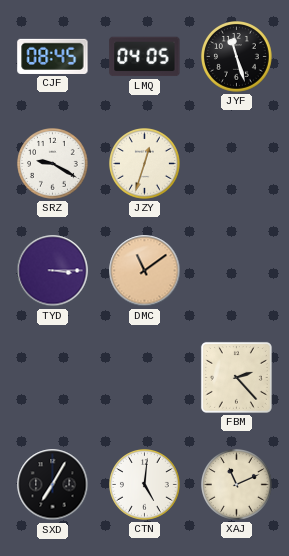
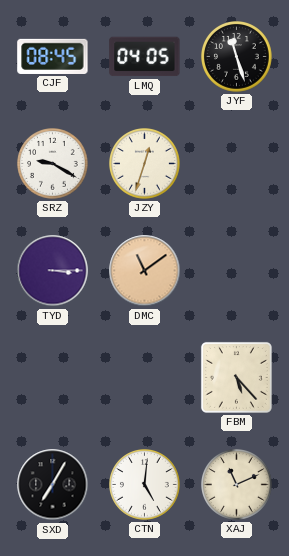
FBM: 2:23 -> 5:23 (236, 377)
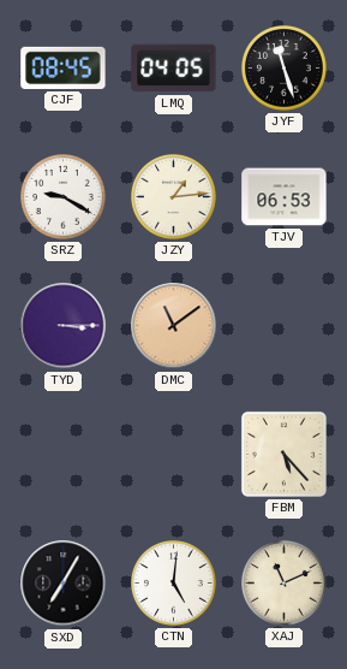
JZY: 12:33 -> 1:14 (174, 197)
TJV: none -> 06:53 (285, 197)
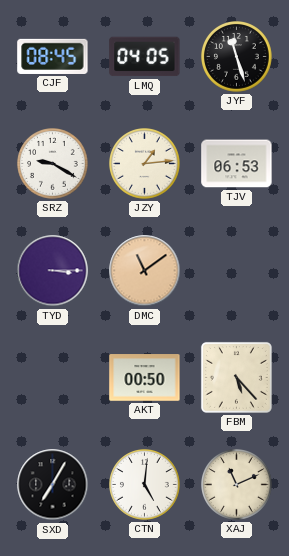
AKT: none -> 00:50 (145, 378)
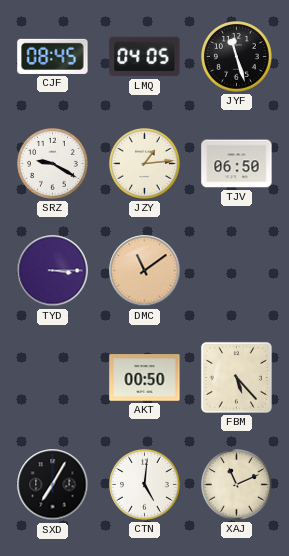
TJV: 06:53 -> 06:50 (237, 164)
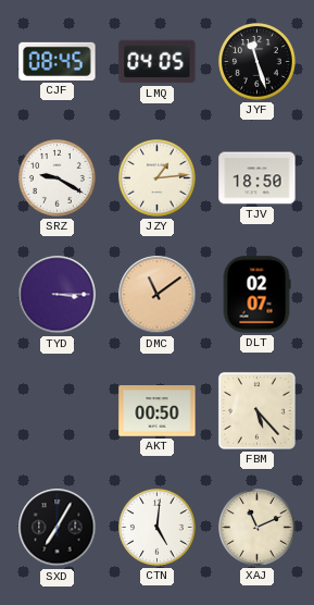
TJV: 06:50 -> 18:50 (258, 178)
DLT: none -> 02:07 (256, 295)
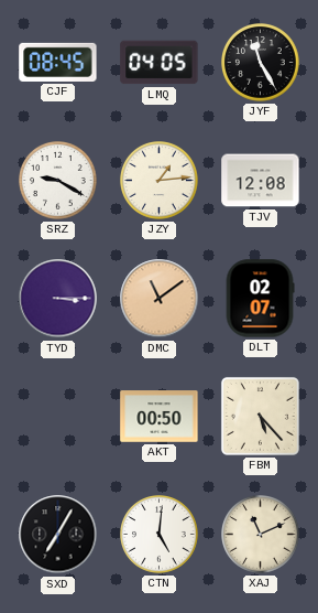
JYF: 11:27 -> 11:25 (261, 63)
TJV: 18:50 -> 12:08 (261, 181)
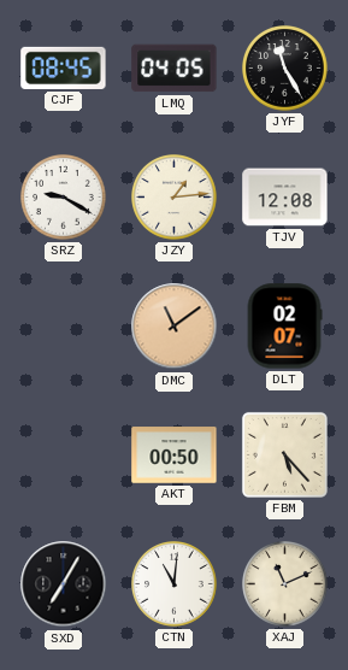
TYD: 3:15 -> none (58, 299)
CTN: 5:01 -> 11:01 (175, 584)
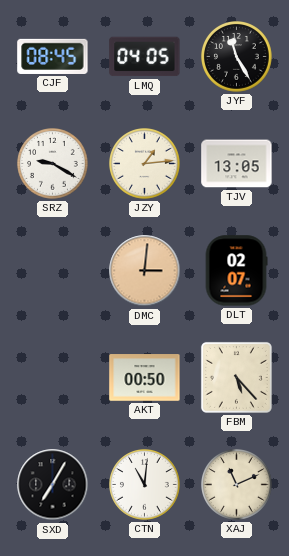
TJV: 12:08 -> 13:05 (237, 164)
DMC: 11:09 -> 3:01 (145, 271)
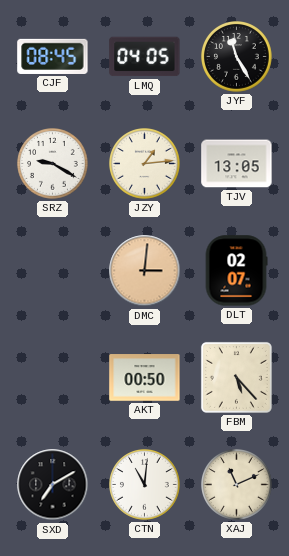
SXD: 7:05 -> 7:10 (53, 485)
